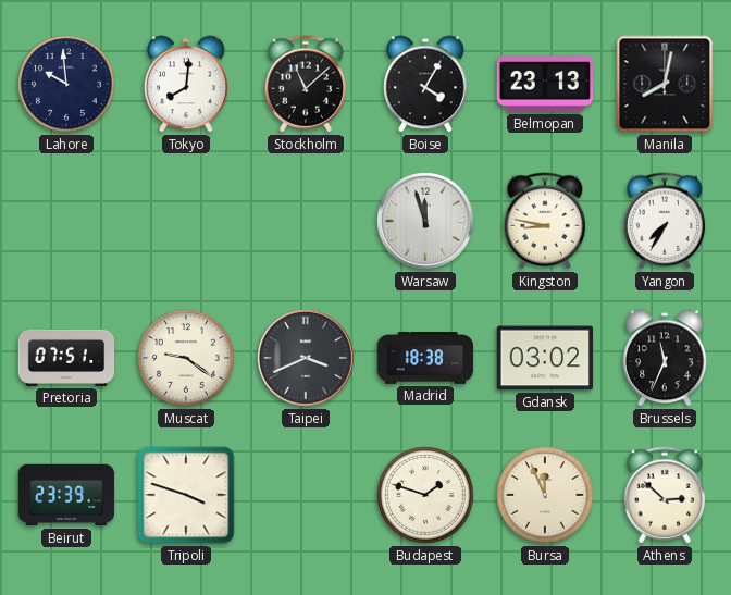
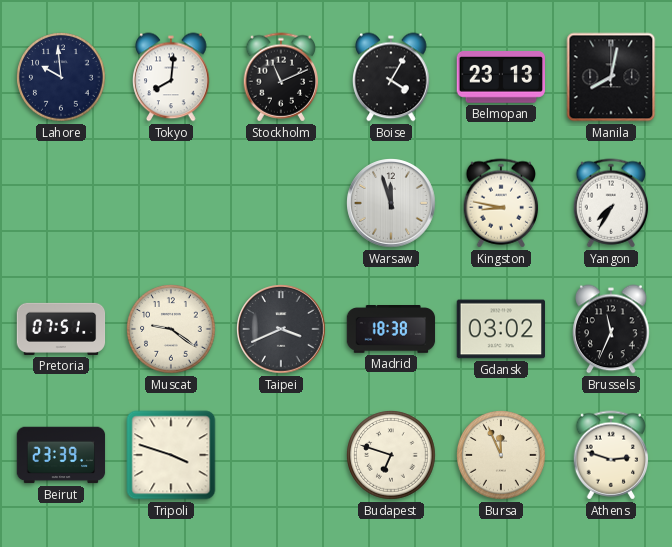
Stockholm: 11:08 -> 11:11 (281, 77)
Budapest: 1:48 -> 6:48 (391, 455)
Athens: 2:52 -> 2:48 (611, 455)
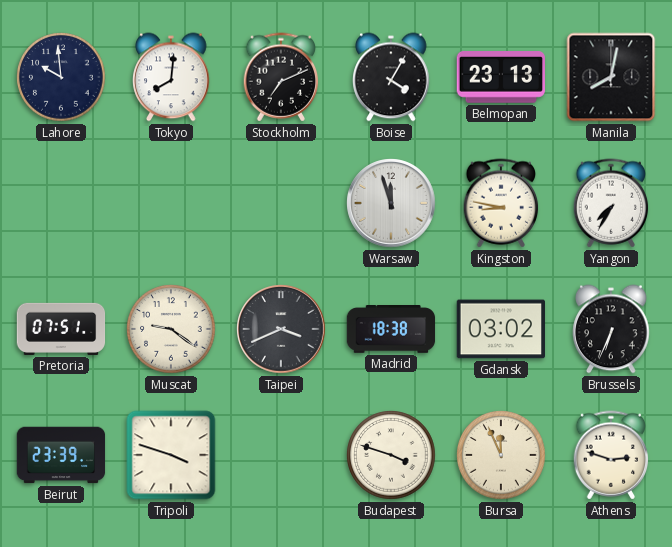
Stockholm: 11:11 -> 7:11 (281, 77)
Brussels: 11:34 -> 6:34 (611, 329)
Budapest: 6:48 -> 3:48 (391, 455)
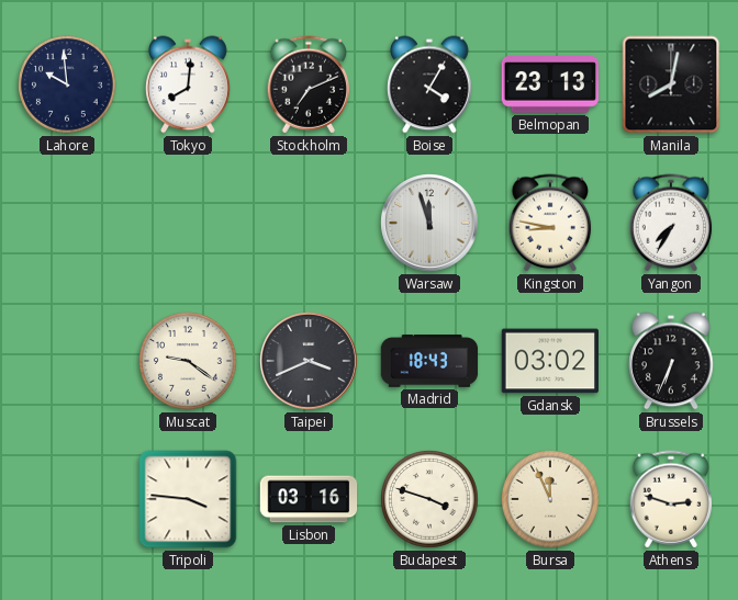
Pretoria: 07:51 -> none (61, 329)
Madrid: 18:38 -> 18:43 (429, 362)
Beirut: 23:39 -> none (61, 455)
Tripoli: 3:48 -> 3:46 (188, 499)
Lisbon: none -> 03:16 (309, 499)
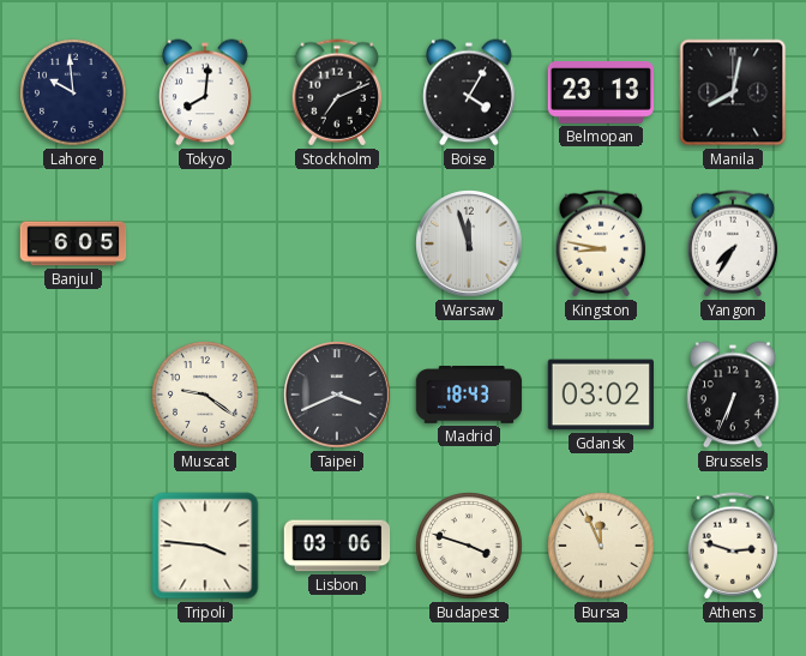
Banjul: none -> 6:05 (73, 243)
Lisbon: 03:16 -> 03:06 (337, 546)
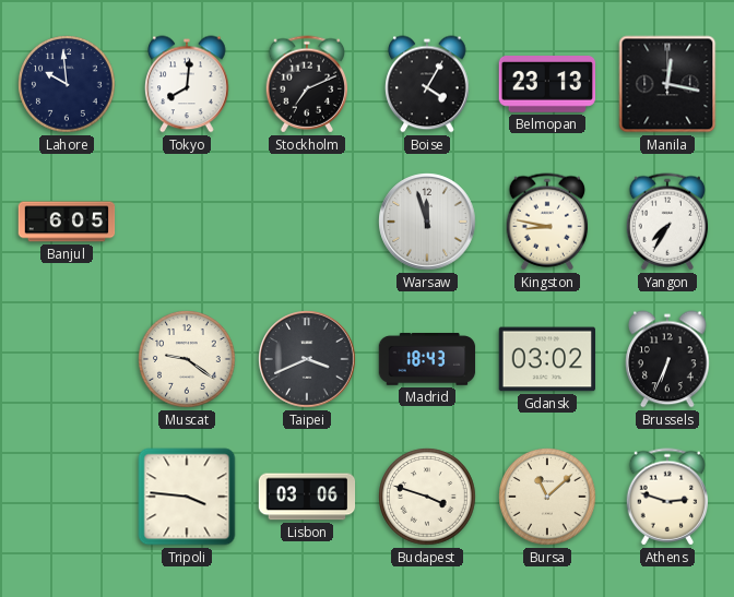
Manila: 8:02 -> 12:17 (667, 84)
Bursa: 11:56 -> 11:08 (547, 497)
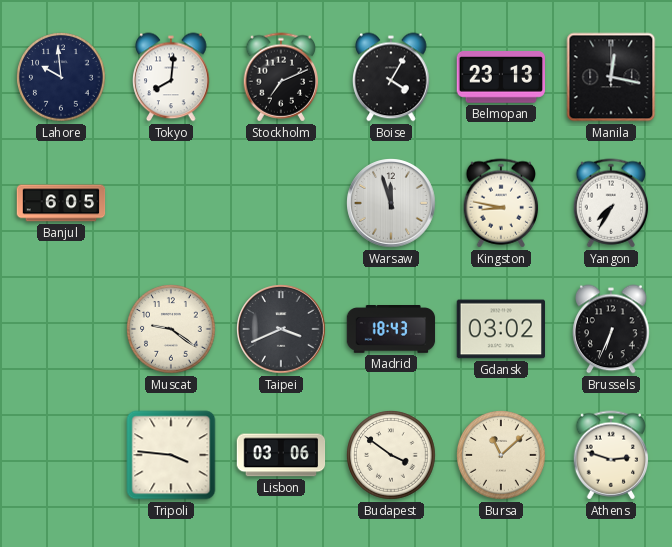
Budapest: 3:48 -> 3:51 (391, 455)
